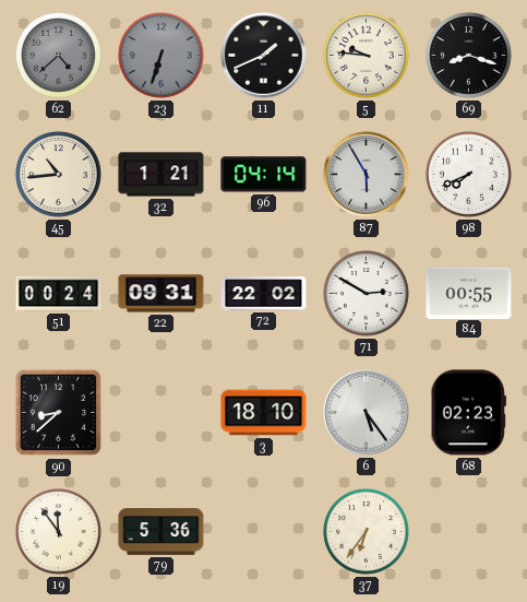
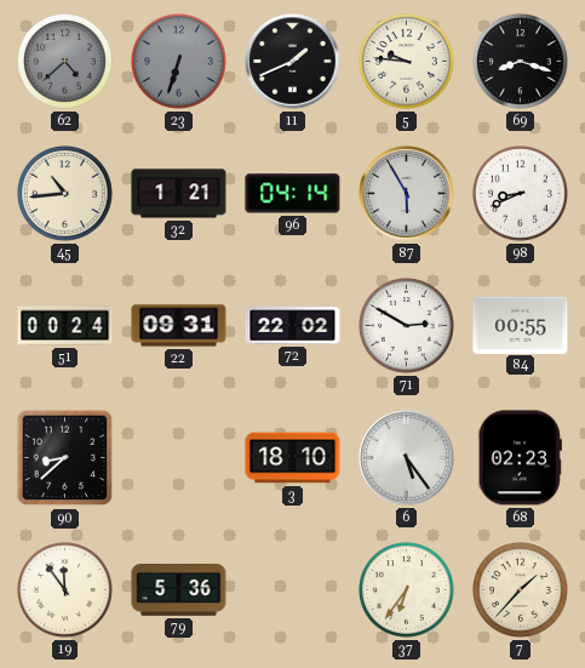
98: 7:41 -> 8:41 (521, 194)
7: none -> 1:37 (521, 590)
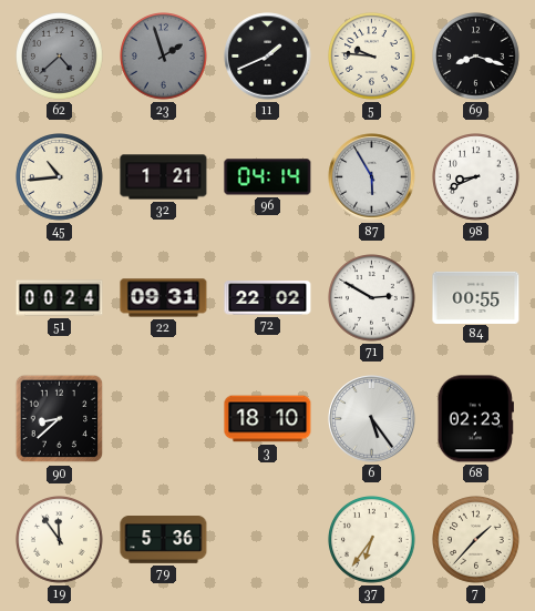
23: 6:33 -> 1:57 (164, 57)
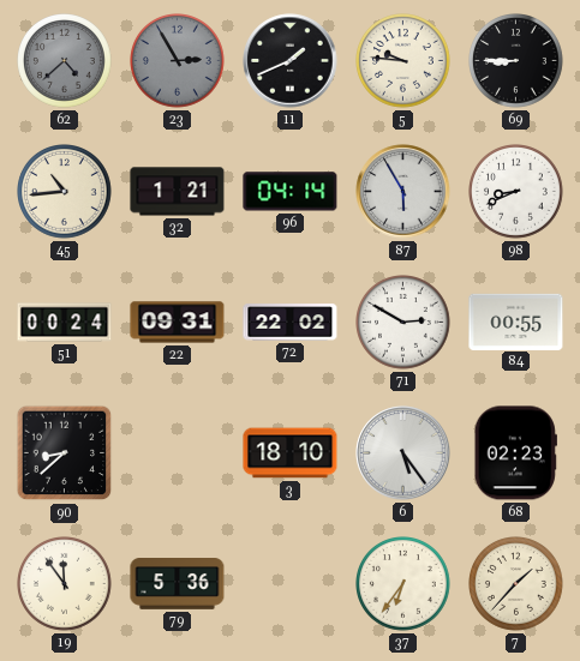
23: 1:57 -> 2:55 (178, 61)
69: 8:18 -> 8:45 (516, 61)
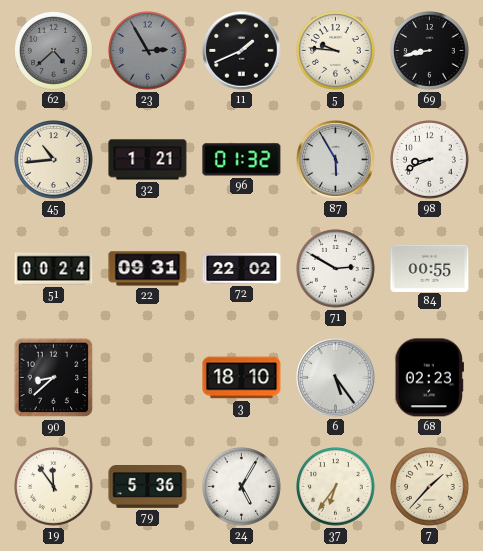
69: 8:45 -> 8:43 (430, 51)
96: 04:14 -> 01:32 (242, 160)
24: none -> 5:05 (242, 487)
